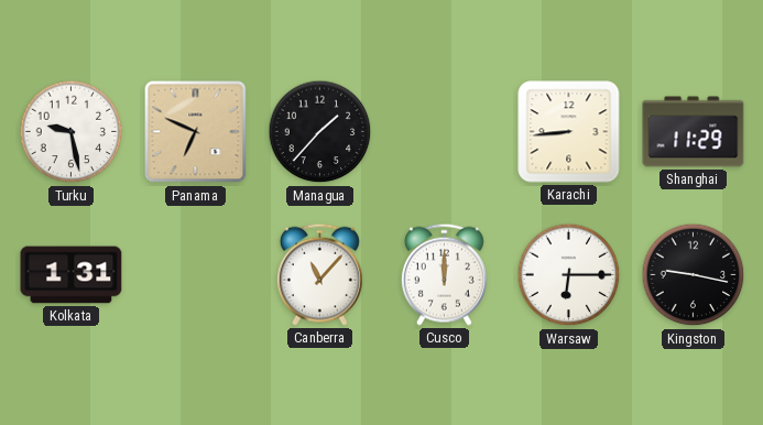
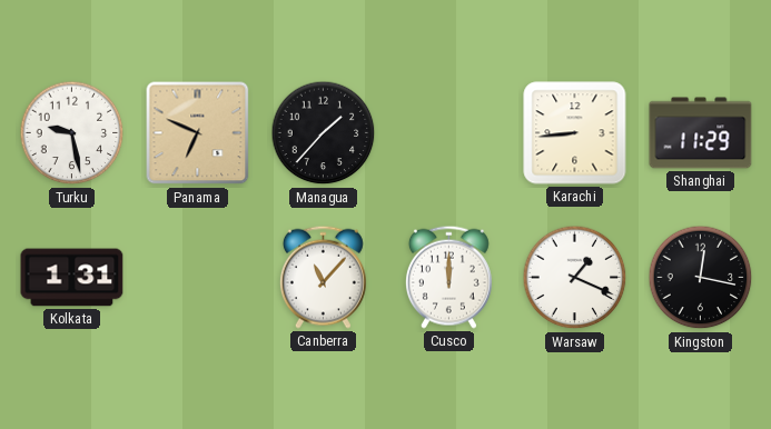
Warsaw: 6:15 -> 1:19 (575, 278)
Kingston: 9:17 -> 12:17 (701, 278)
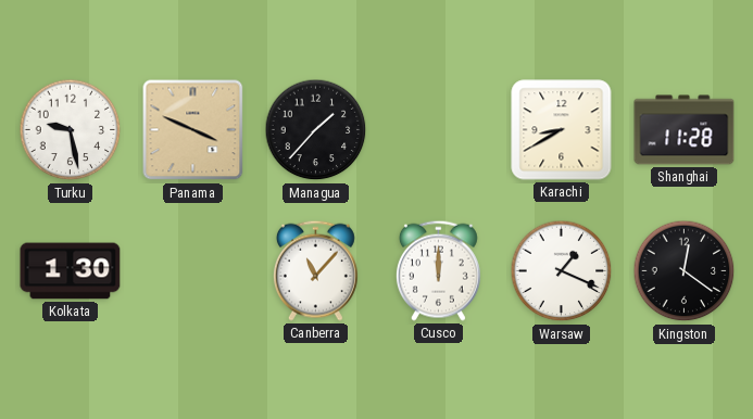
Panama: 6:49 -> 3:49 (193, 130)
Karachi: 8:44 -> 8:40 (562, 130)
Shanghai: 11:29 -> 11:28 (685, 130)
Kolkata: 1:31 -> 1:30 (71, 271)
Kingston: 12:17 -> 12:21 (685, 271)
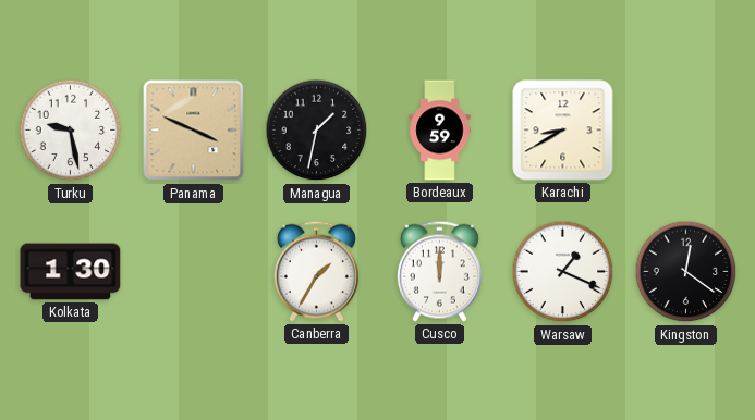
Managua: 1:37 -> 1:32 (317, 131)
Bordeaux: none -> 9:59 (440, 131)
Shanghai: 11:28 -> none (685, 130)
Canberra: 11:07 -> 1:35 (316, 271)
